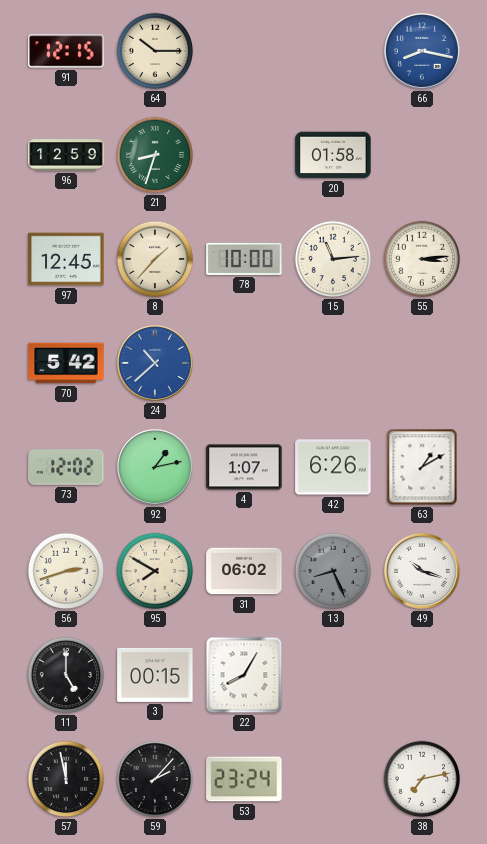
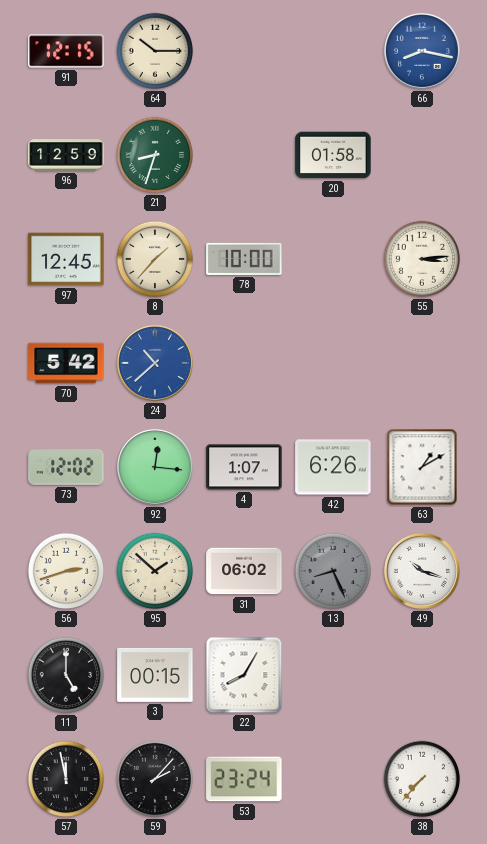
15: 11:14 -> none (333, 259)
92: 1:13 -> 12:16 (155, 467)
95: 7:50 -> 1:52 (155, 571)
38: 7:13 -> 7:37 (422, 779)
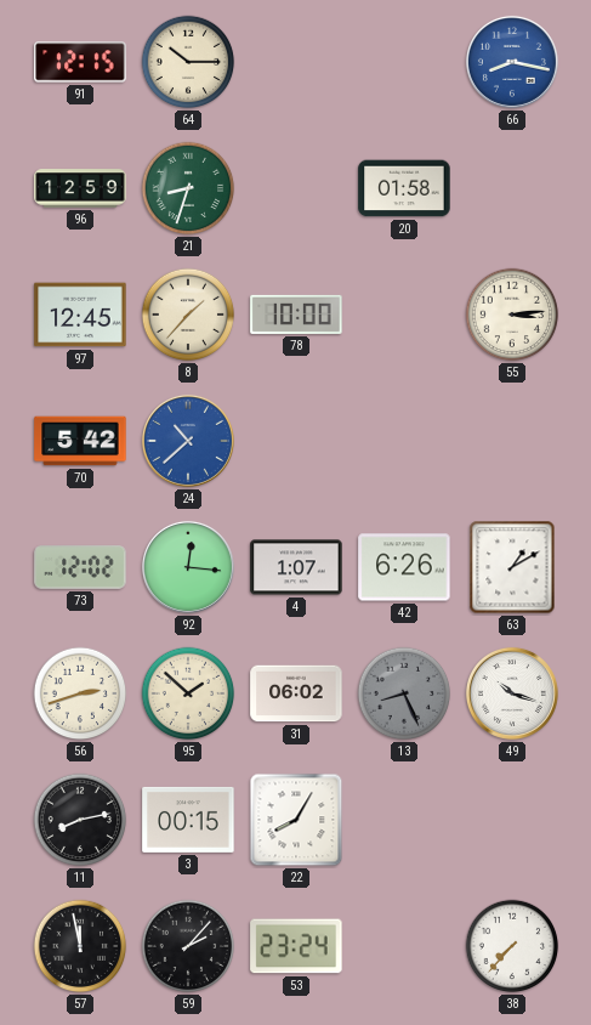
11: 5:00 -> 8:13 (80, 820)
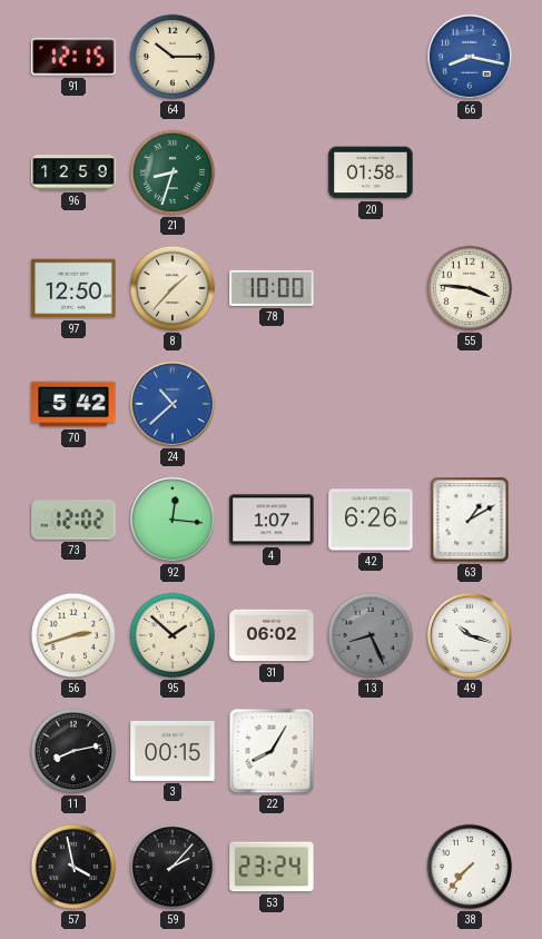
97: 12:45 -> 12:50 (73, 288)
55: 3:14 -> 3:46 (470, 288)
57: 11:58 -> 3:58 (73, 867)
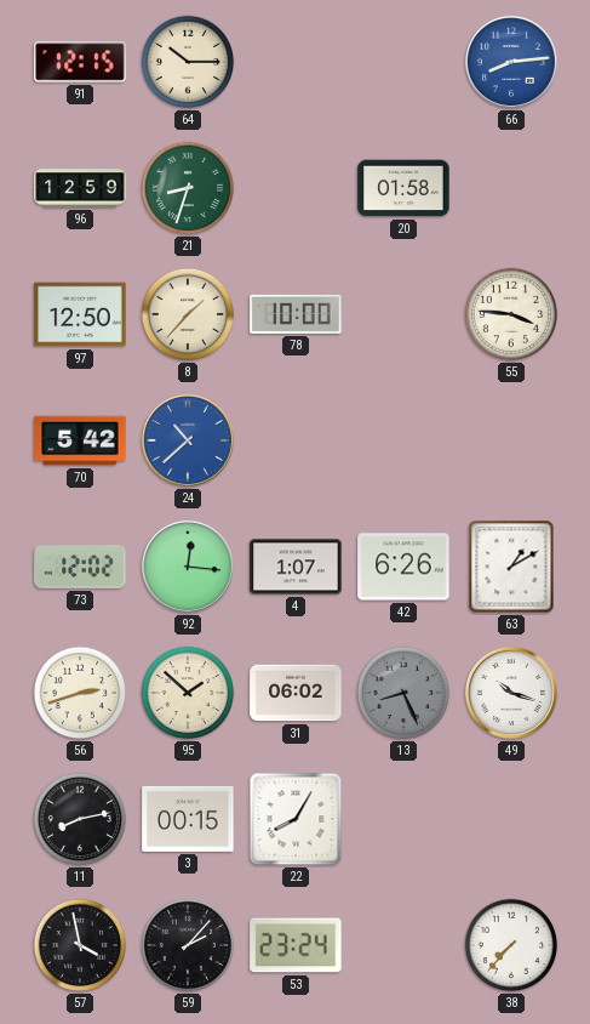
66: 8:17 -> 8:14 (511, 62)
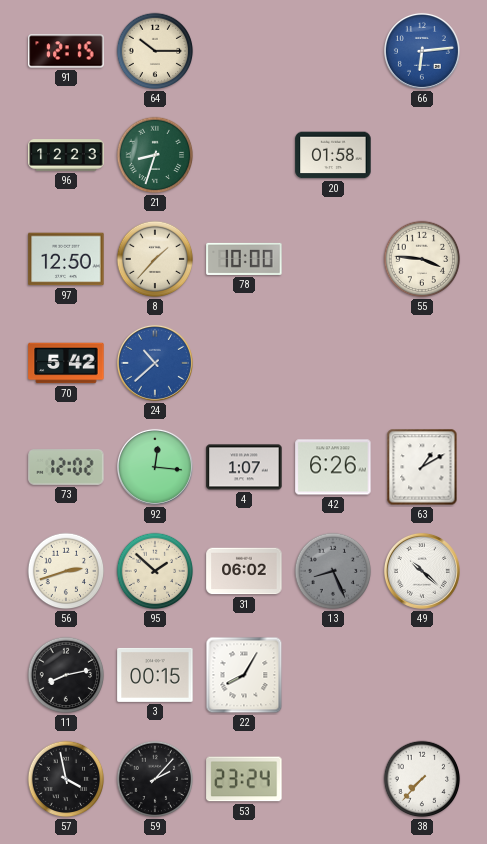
66: 8:14 -> 6:14 (422, 51)
96: 12:59 -> 12:23 (66, 155)
49: 10:18 -> 10:22 (422, 571)
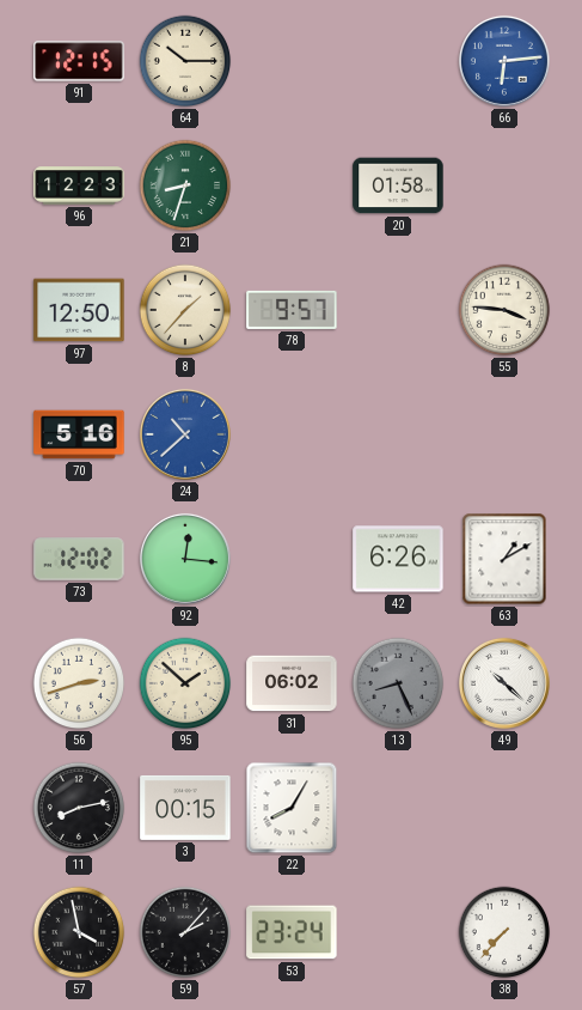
78: 10:00 -> 9:57 (292, 310)
70: 5:42 -> 5:16 (79, 434)
4: 1:07 -> none (244, 467)
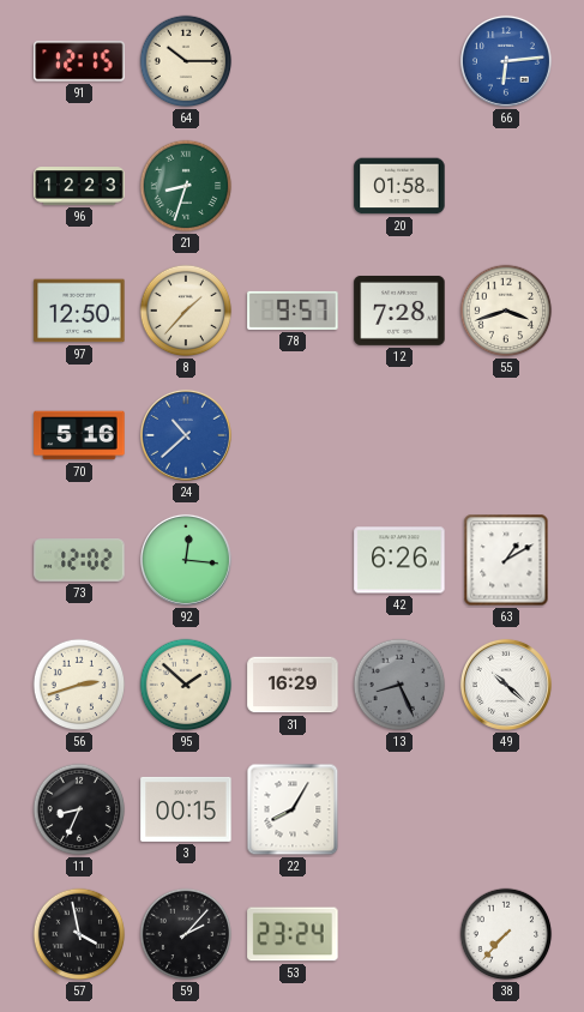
12: none -> 7:28 (399, 311)
55: 3:46 -> 3:42 (506, 311)
31: 06:02 -> 16:29 (293, 685)
11: 8:13 -> 8:34 (79, 809)
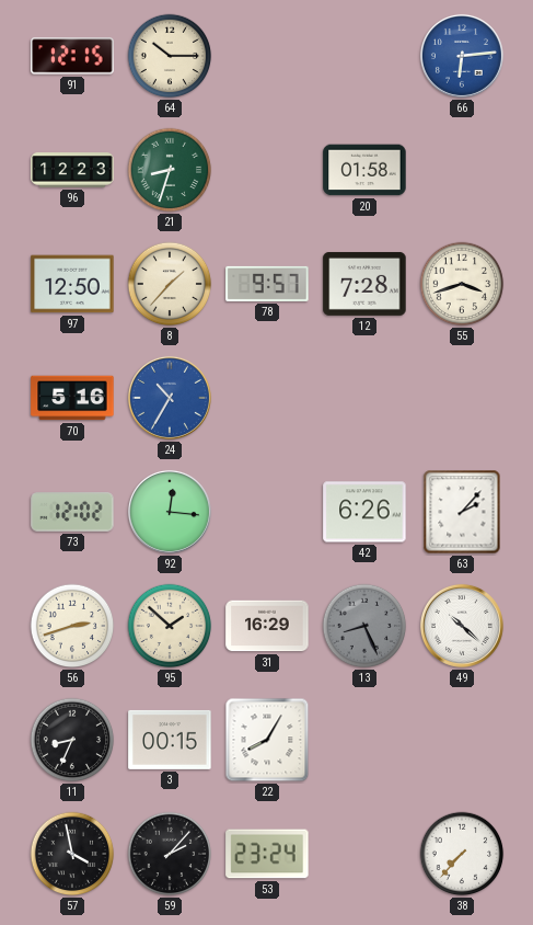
24: 10:38 -> 10:35 (170, 398)
63: 1:10 -> 2:07 (462, 512)
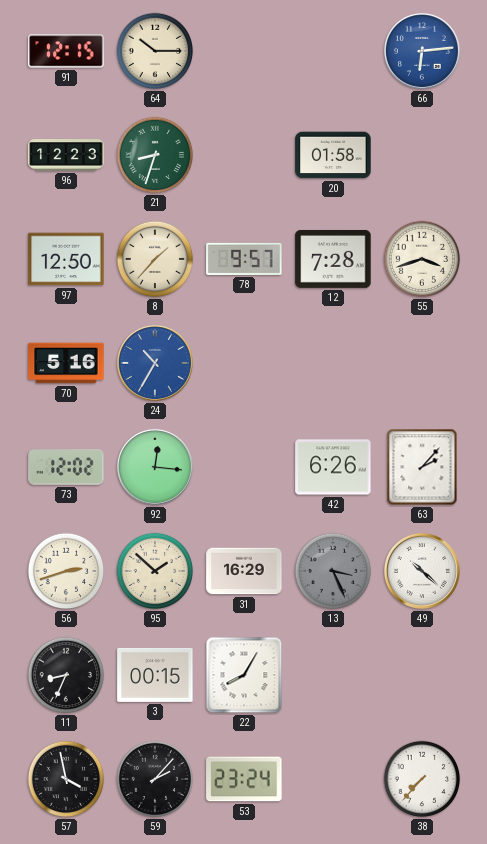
13: 8:26 -> 3:26 (333, 571)
